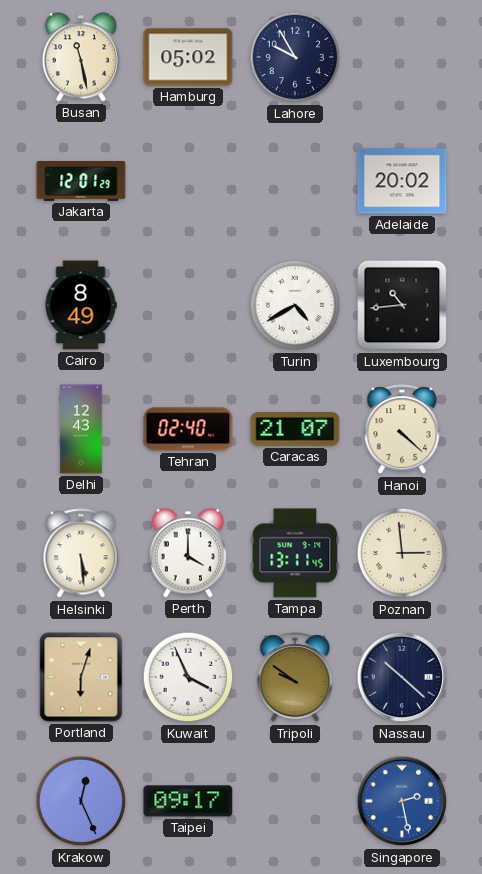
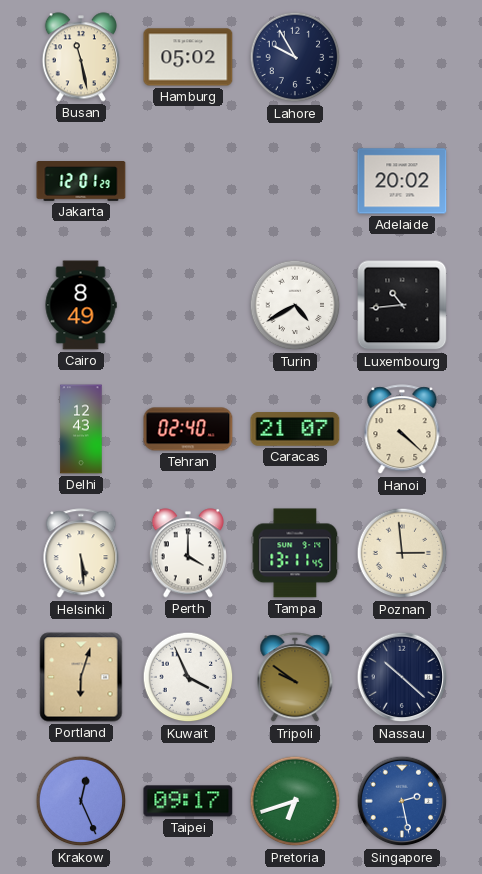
Pretoria: none -> 6:42 (295, 801)
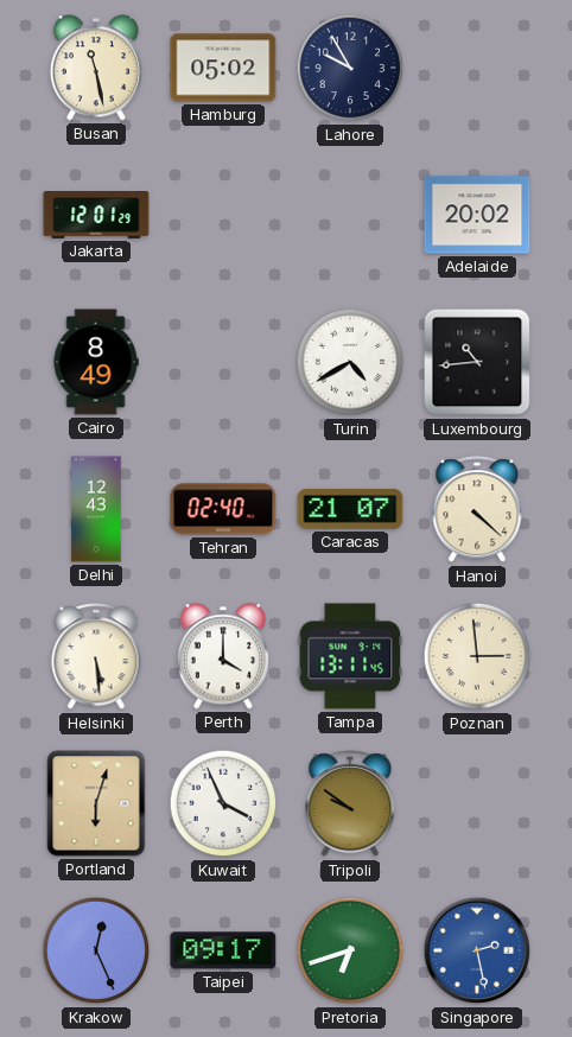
Nassau: 10:22 -> none (402, 677)
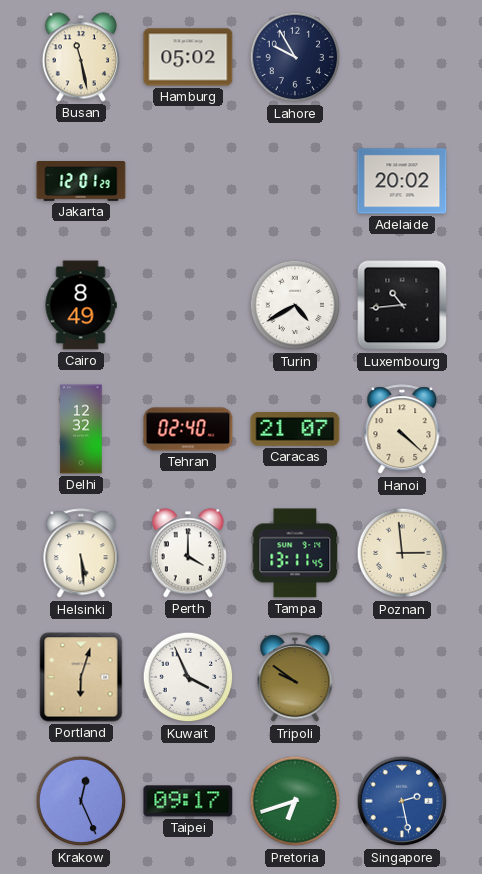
Delhi: 12:43 -> 12:32 (81, 429)
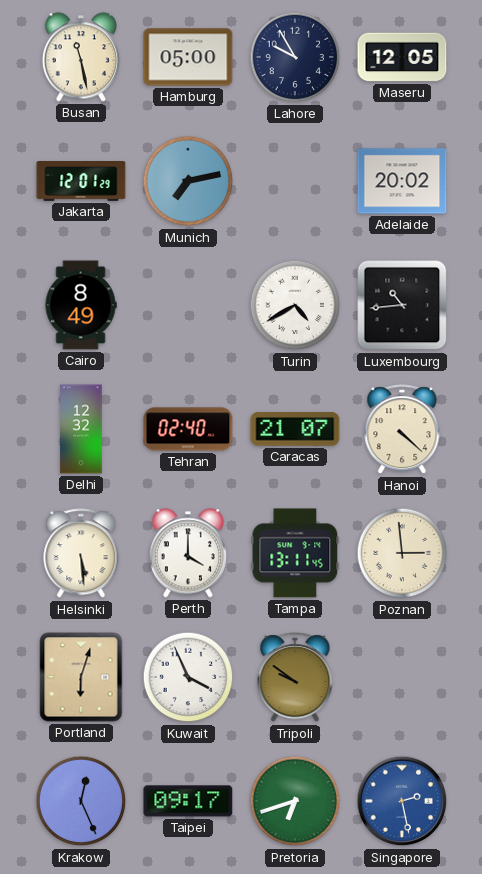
Hamburg: 05:02 -> 05:00 (188, 57)
Maseru: none -> 12:05 (402, 57)
Munich: none -> 7:13 (188, 181)
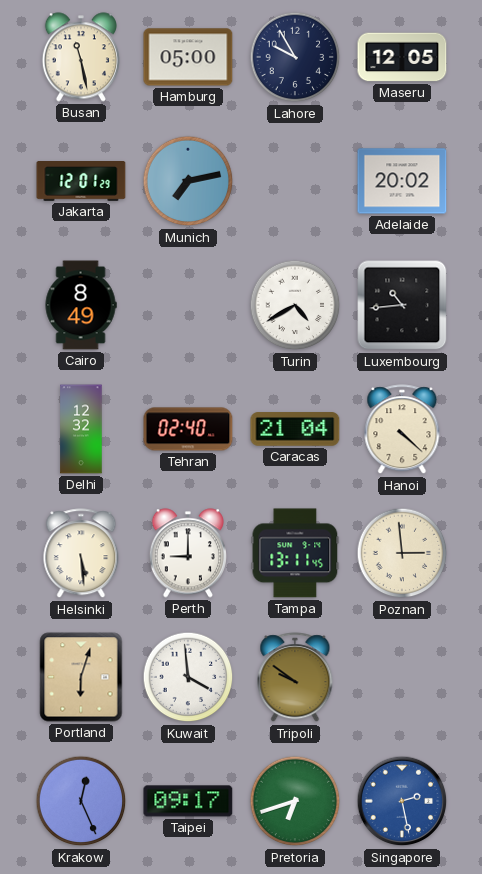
Caracas: 21:07 -> 21:04 (295, 429)
Perth: 4:00 -> 9:00 (188, 553)
Kuwait: 3:56 -> 3:59 (188, 677)
